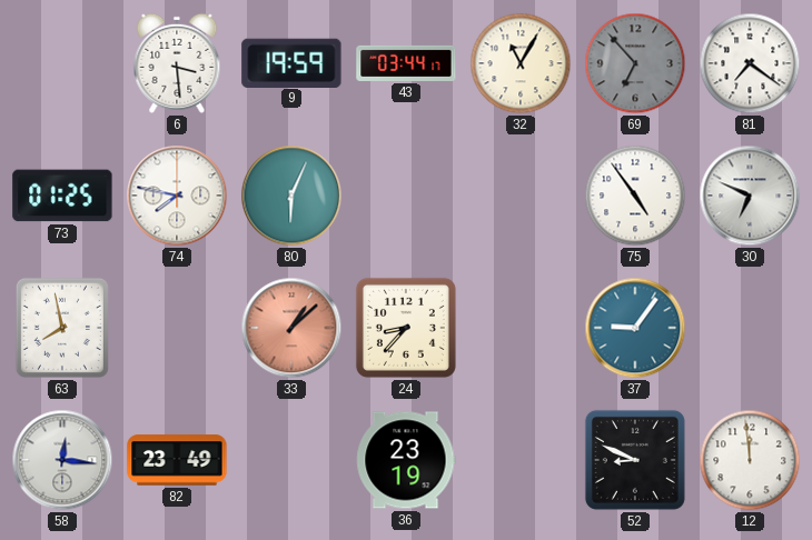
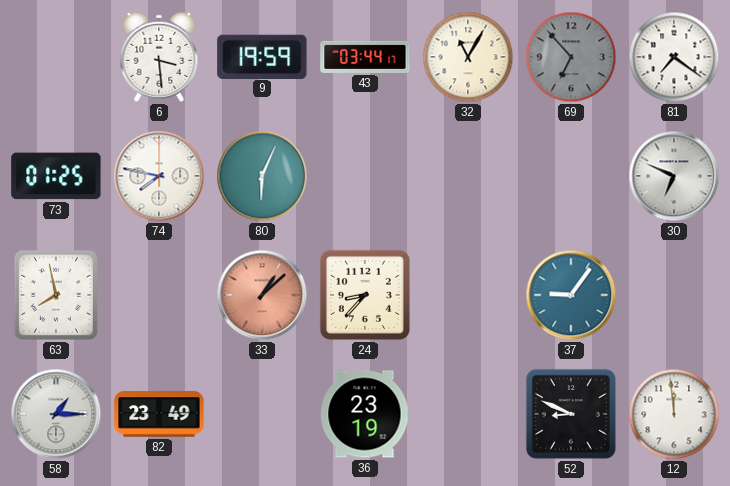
75: 4:54 -> none (635, 196)
58: 12:16 -> 1:15 (56, 414)
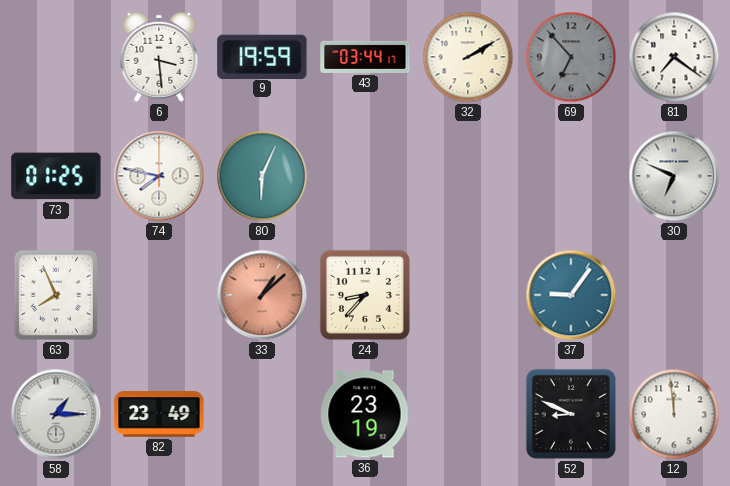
32: 11:05 -> 2:10 (468, 57)
63: 7:58 -> 7:56 (56, 295)
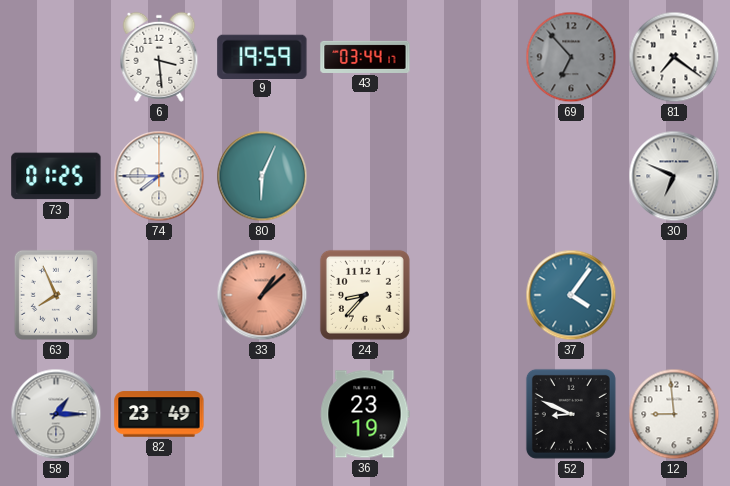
32: 2:10 -> none (468, 57)
74: 7:47 -> 7:45 (159, 176)
37: 9:06 -> 4:06 (571, 295)
12: 11:59 -> 8:59 (674, 414)
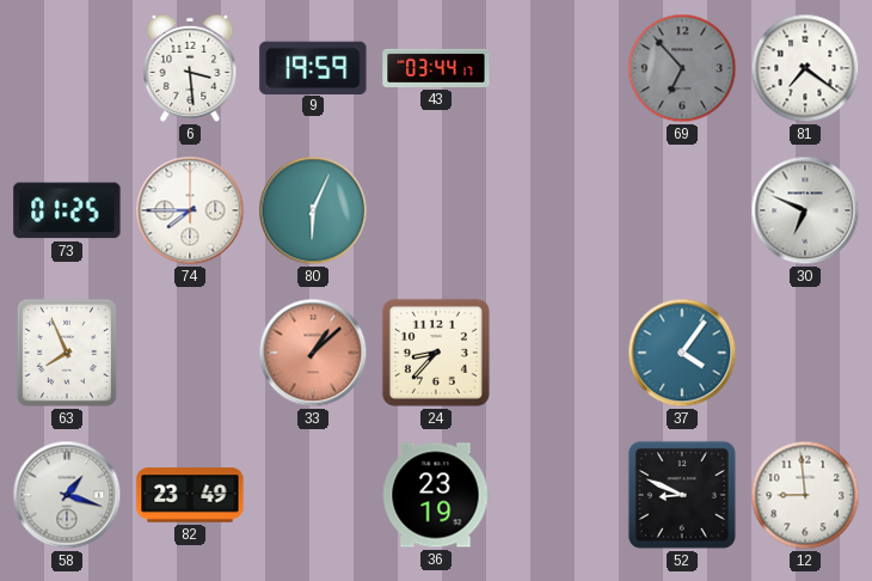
58: 1:15 -> 1:18 (67, 495)
